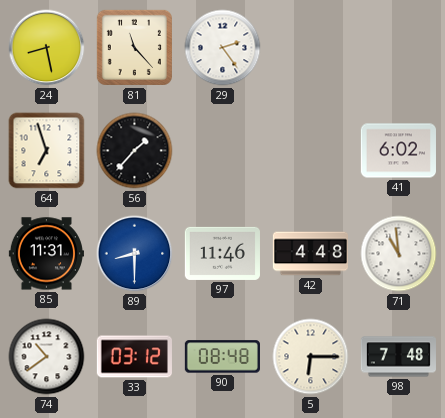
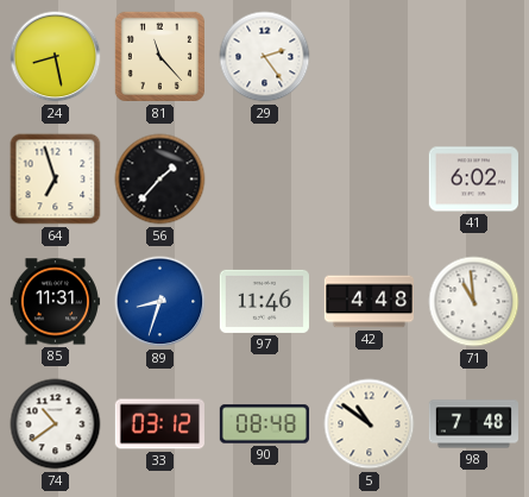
89: 8:30 -> 8:33 (160, 302)
5: 6:15 -> 10:51 (370, 424)
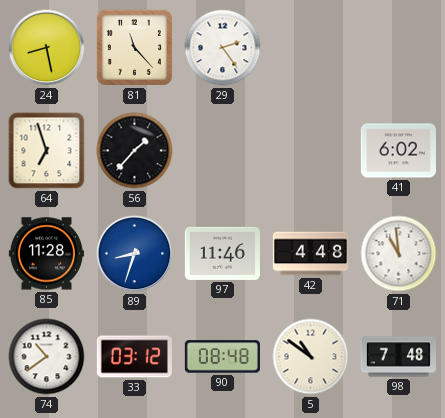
85: 11:31 -> 11:28 (46, 254)
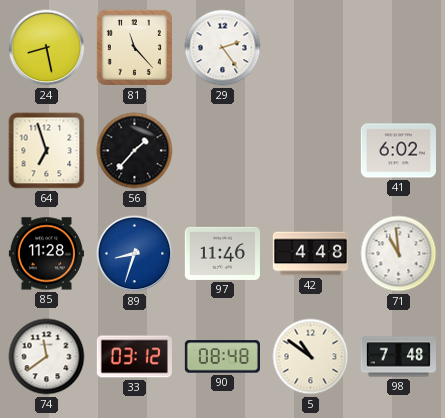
74: 10:39 -> 11:39 (47, 357)
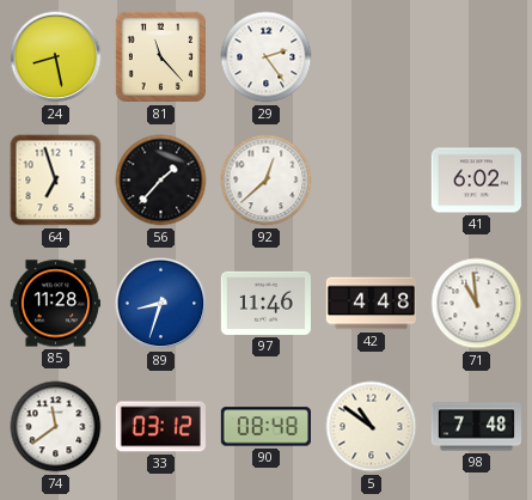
92: none -> 12:38 (267, 181)
